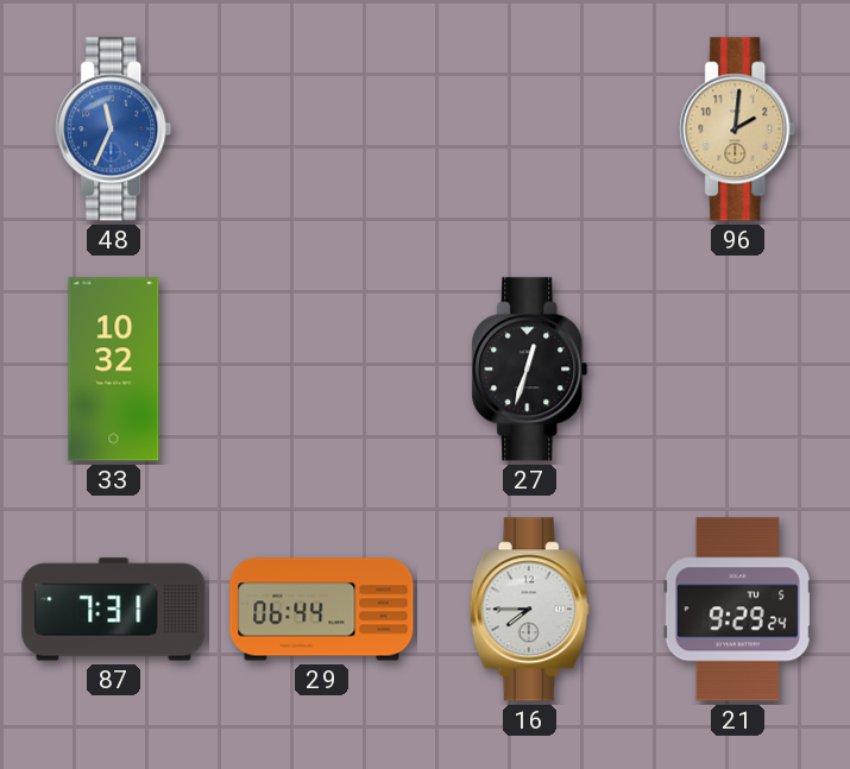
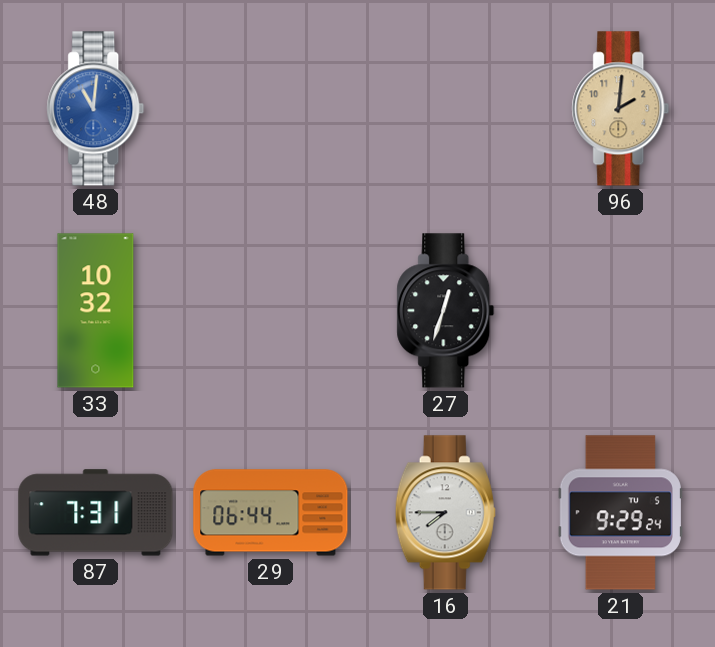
48: 11:34 -> 11:01 (96, 109)
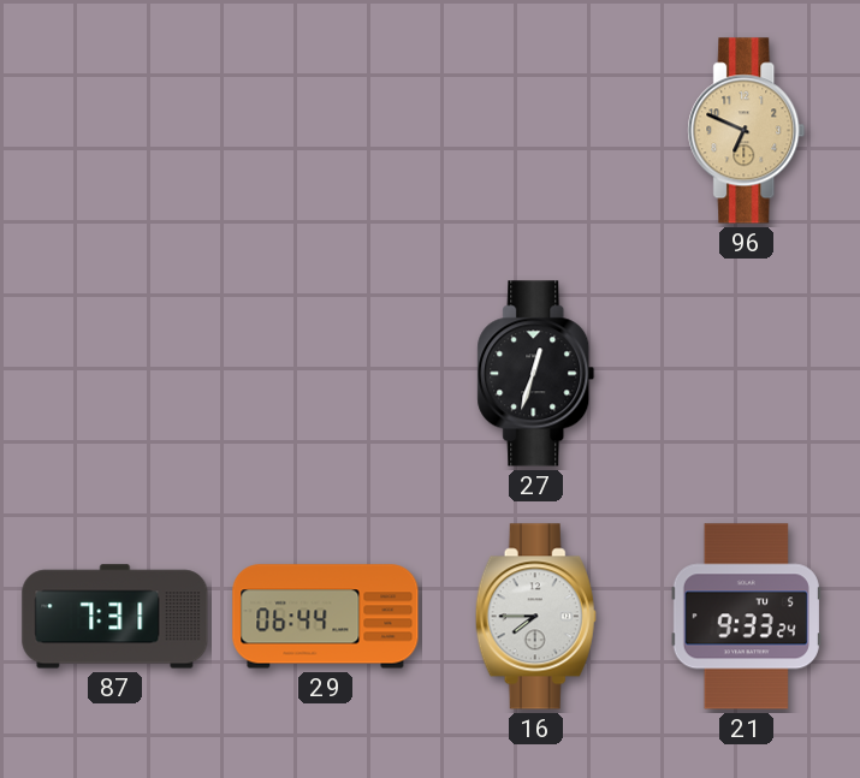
48: 11:01 -> none (96, 109)
96: 2:01 -> 6:49 (747, 131)
33: 10:32 -> none (96, 311)
21: 9:29 -> 9:33 (746, 617)
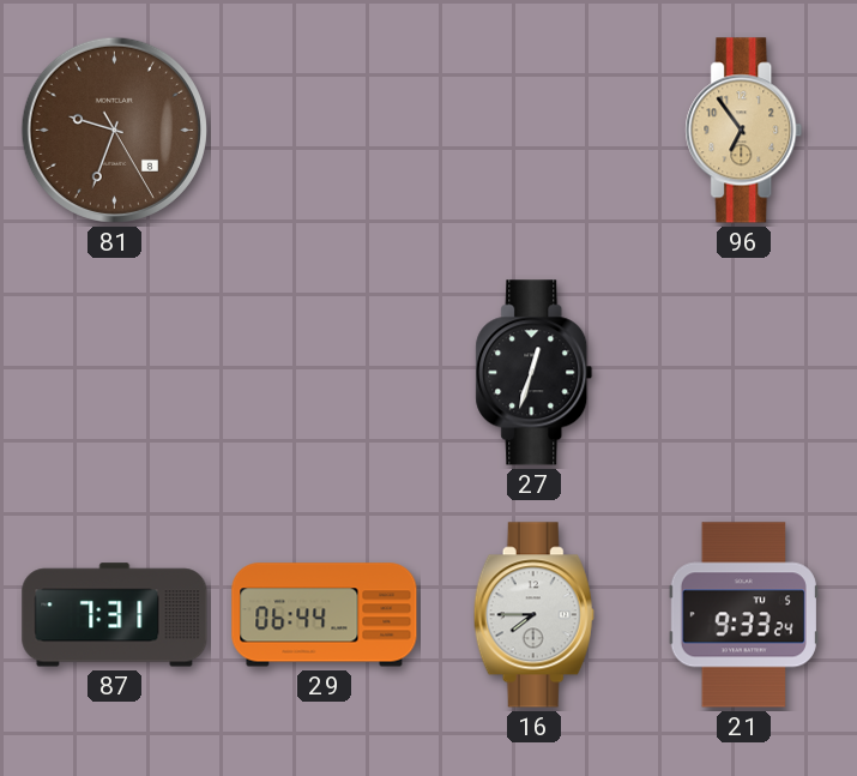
81: none -> 9:33 (114, 130)
96: 6:49 -> 6:54 (744, 131)
